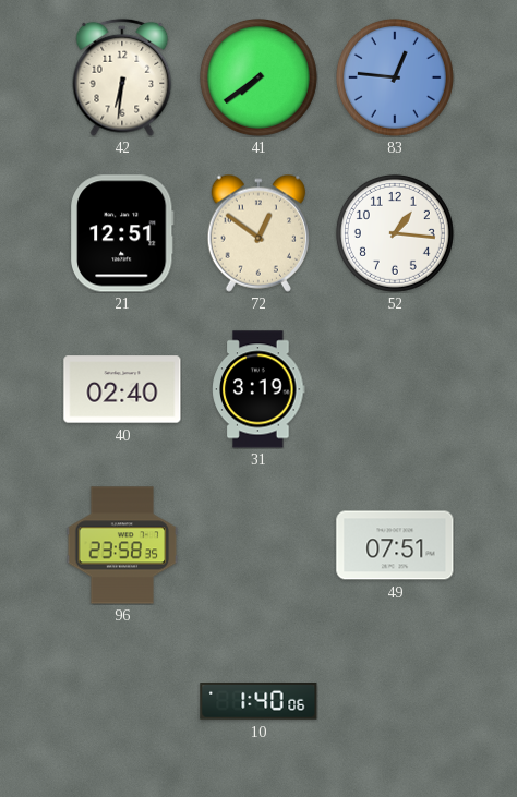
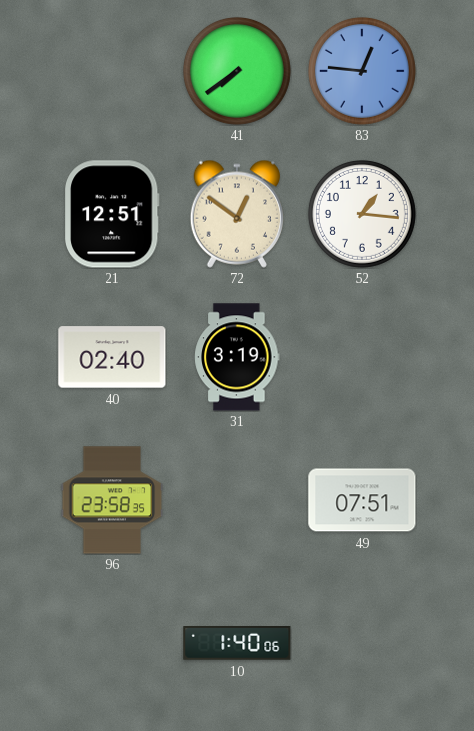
42: 6:31 -> none (122, 77)
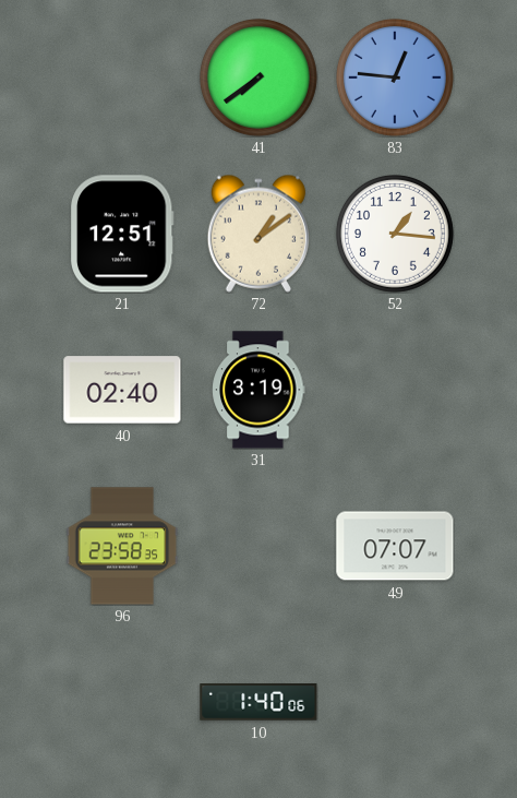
72: 12:51 -> 1:09 (257, 234)
49: 07:51 -> 07:07 (395, 546)
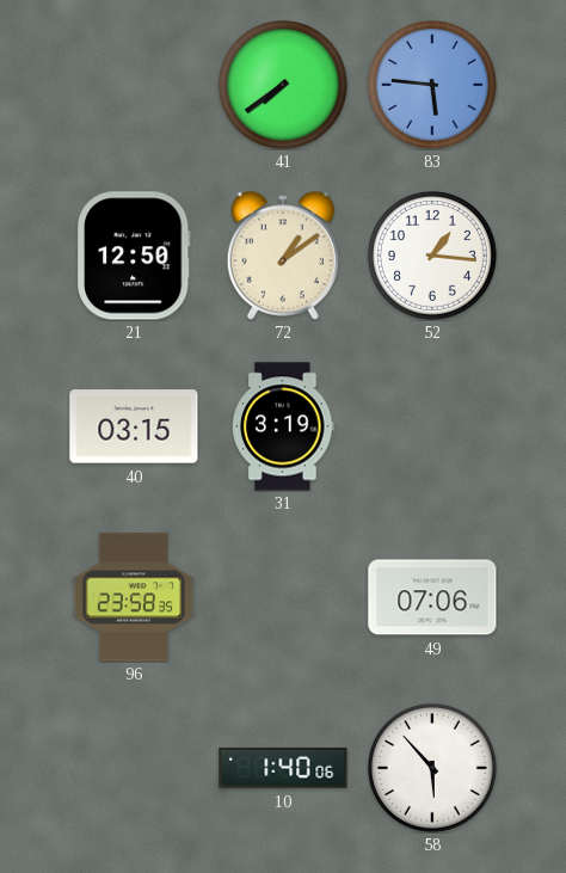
83: 12:46 -> 5:46 (432, 85)
21: 12:51 -> 12:50 (134, 256)
40: 02:40 -> 03:15 (134, 426)
49: 07:07 -> 07:06 (432, 597)
58: none -> 5:53 (432, 768)
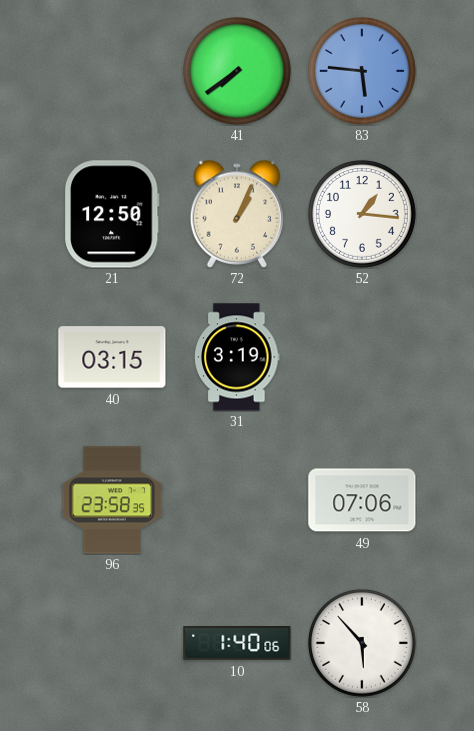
72: 1:09 -> 1:04 (236, 214)
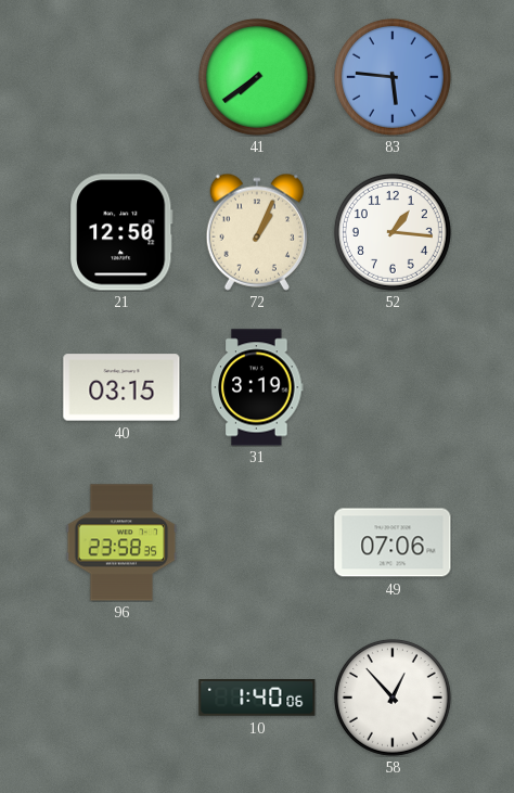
58: 5:53 -> 12:53 (393, 698)
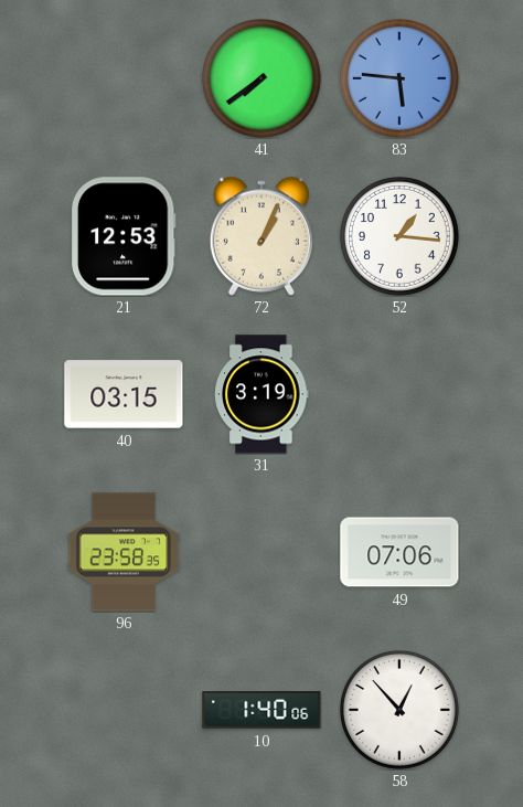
21: 12:50 -> 12:53 (124, 236)
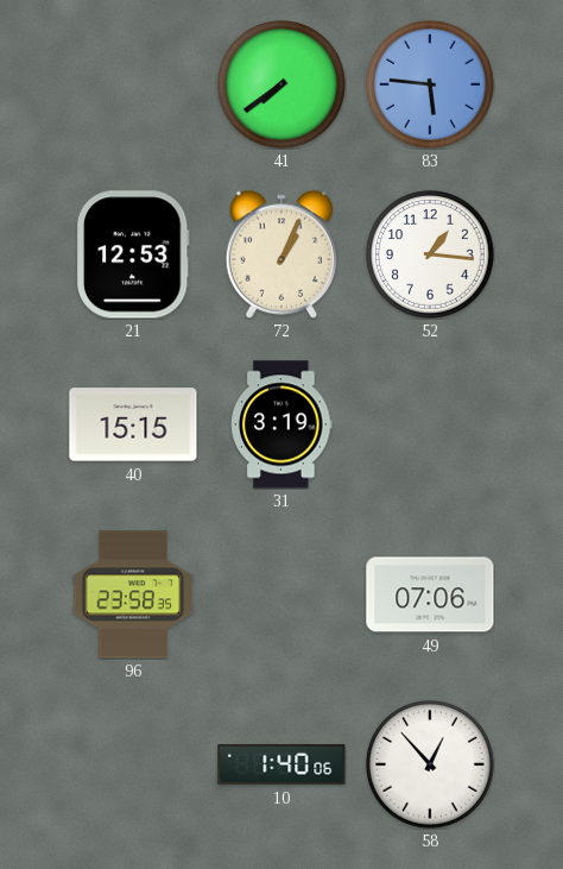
40: 03:15 -> 15:15 (133, 424)
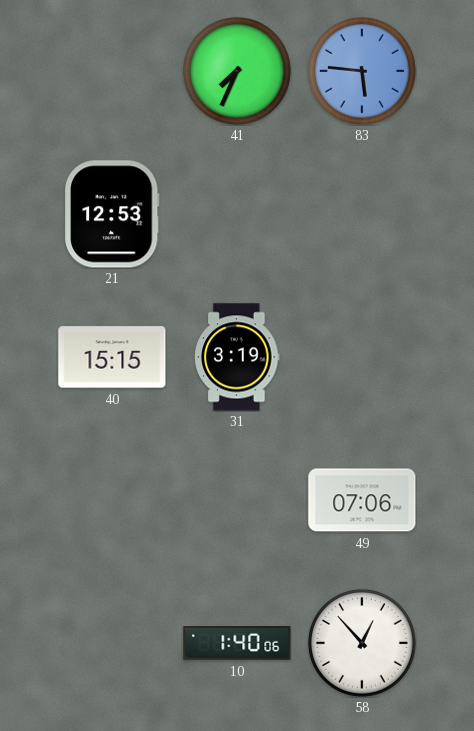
41: 7:39 -> 7:34 (237, 71)
72: 1:04 -> none (280, 254)
52: 1:16 -> none (430, 254)
96: 23:58 -> none (133, 594)
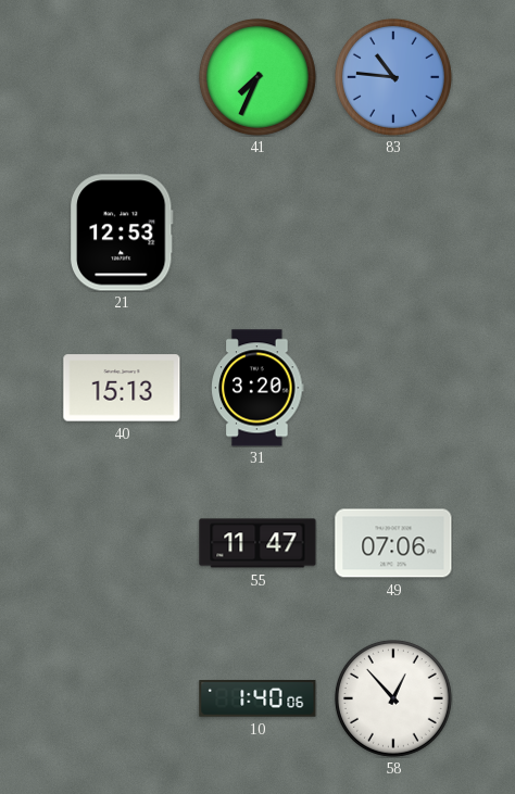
83: 5:46 -> 10:46 (393, 77)
40: 15:15 -> 15:13 (122, 388)
31: 3:19 -> 3:20 (257, 388)
55: none -> 11:47 (257, 543)
